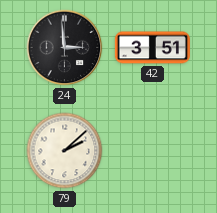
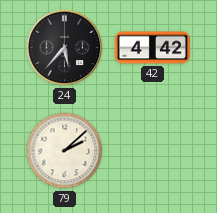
24: 2:59 -> 5:37 (65, 48)
42: 3:51 -> 4:42 (152, 48)
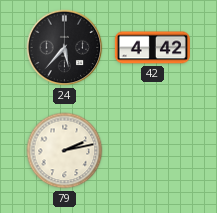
79: 2:08 -> 2:13 (65, 151)
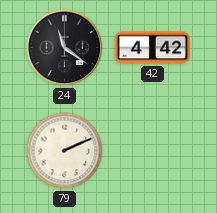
24: 5:37 -> 11:21 (65, 48)
79: 2:13 -> 2:11 (65, 151)
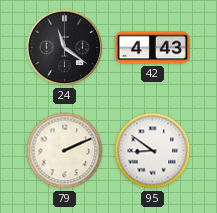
42: 4:42 -> 4:43 (152, 48)
95: none -> 8:51 (153, 151)
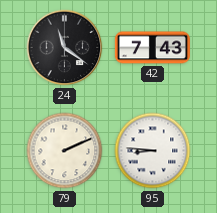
42: 4:43 -> 7:43 (152, 48)
95: 8:51 -> 8:46 (153, 151)
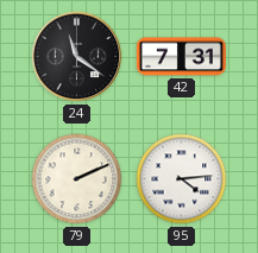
42: 7:43 -> 7:31 (181, 57)
95: 8:46 -> 4:14 (182, 179)
